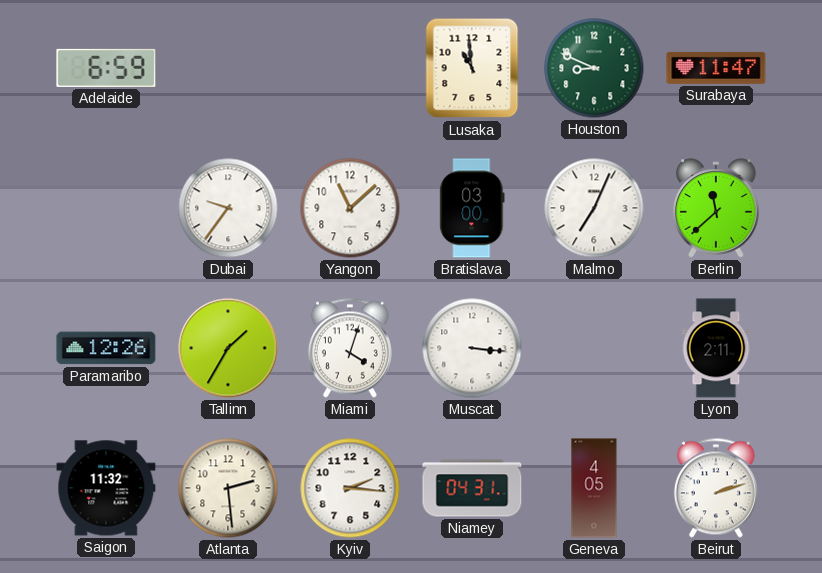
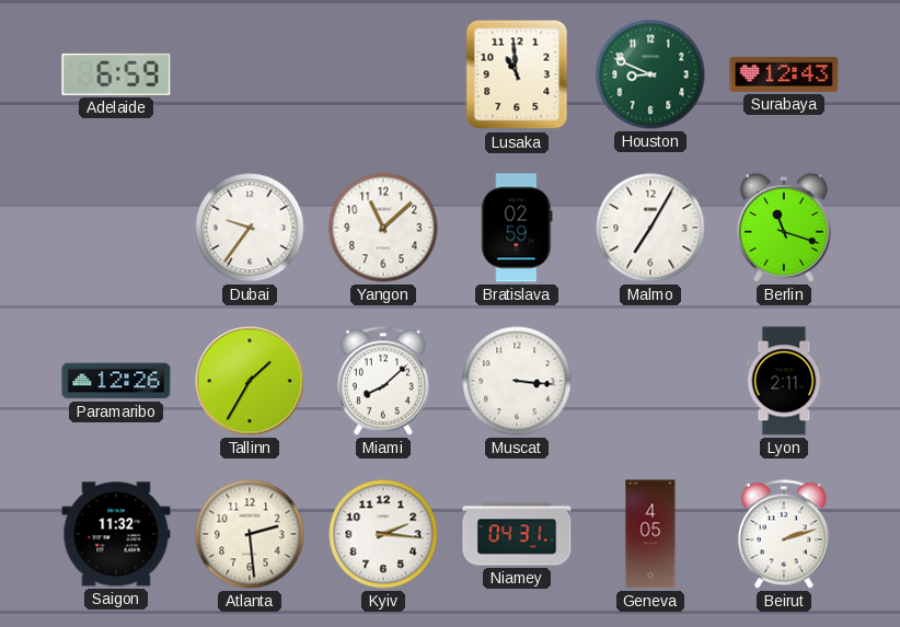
Surabaya: 11:47 -> 12:43 (784, 74)
Bratislava: 03:00 -> 02:59 (517, 228)
Malmo: 7:04 -> 7:05 (650, 228)
Berlin: 11:38 -> 11:18 (784, 228)
Miami: 4:03 -> 8:08 (383, 381)
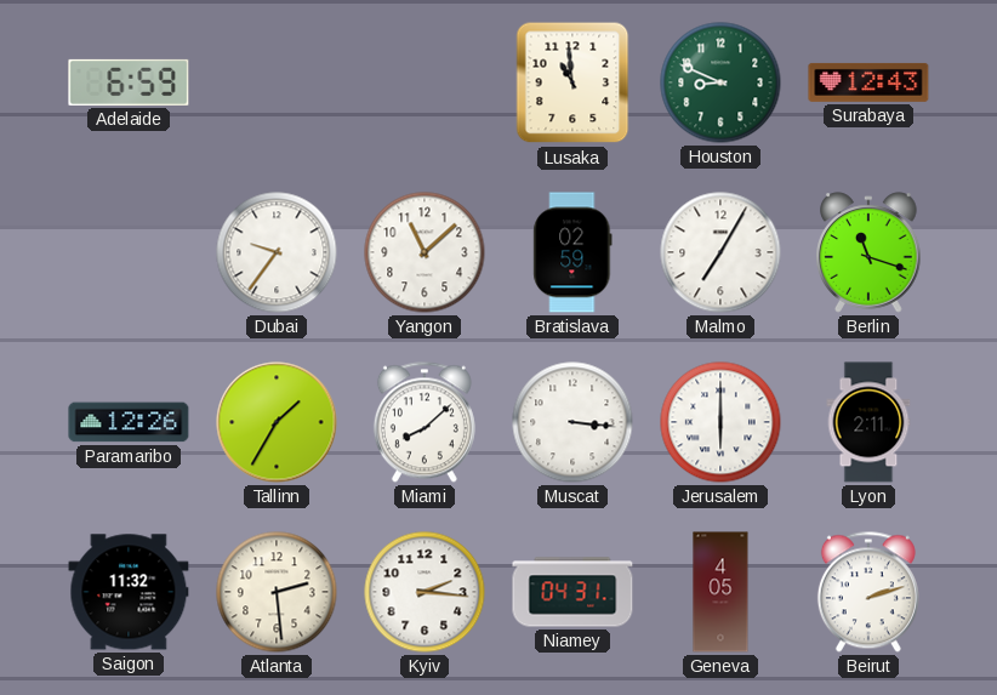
Jerusalem: none -> 6:00 (720, 422)
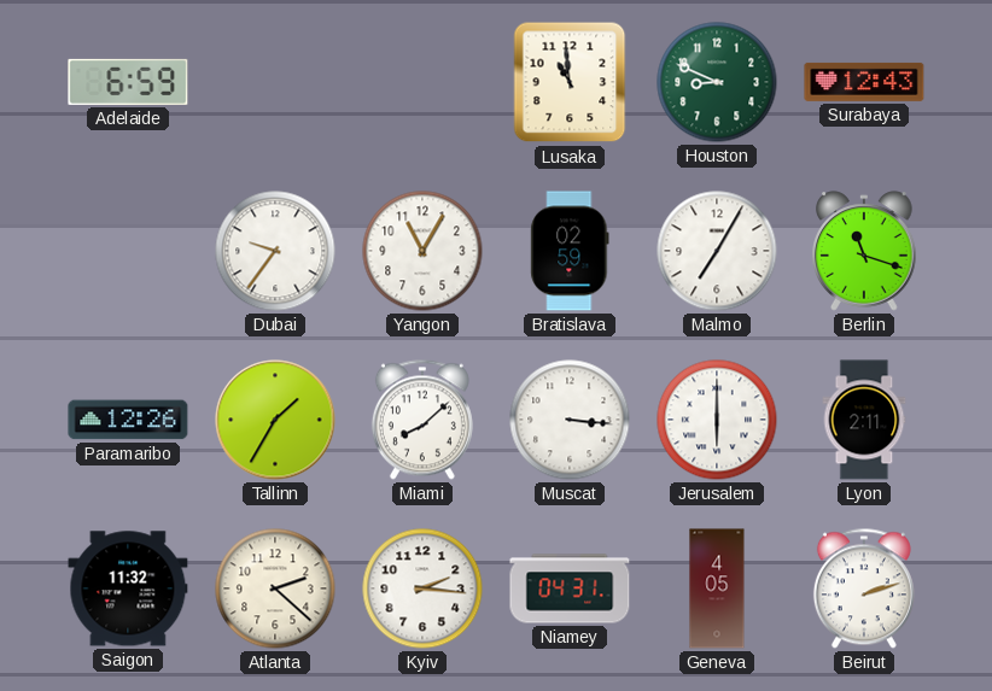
Yangon: 11:08 -> 11:05 (422, 251)
Atlanta: 2:29 -> 2:22 (275, 588)
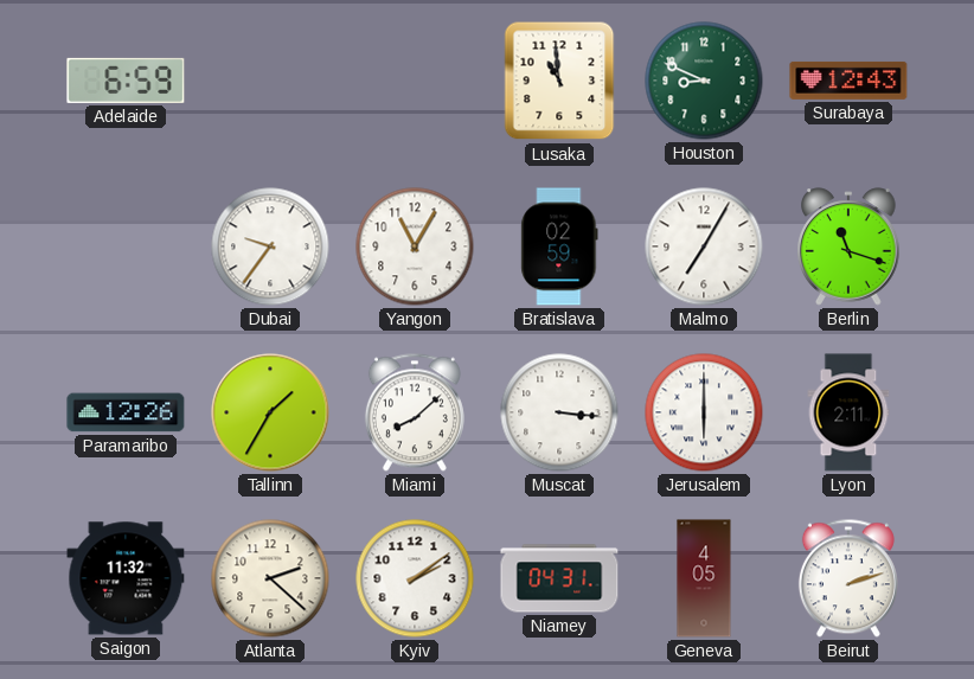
Kyiv: 2:16 -> 2:09 (415, 578)
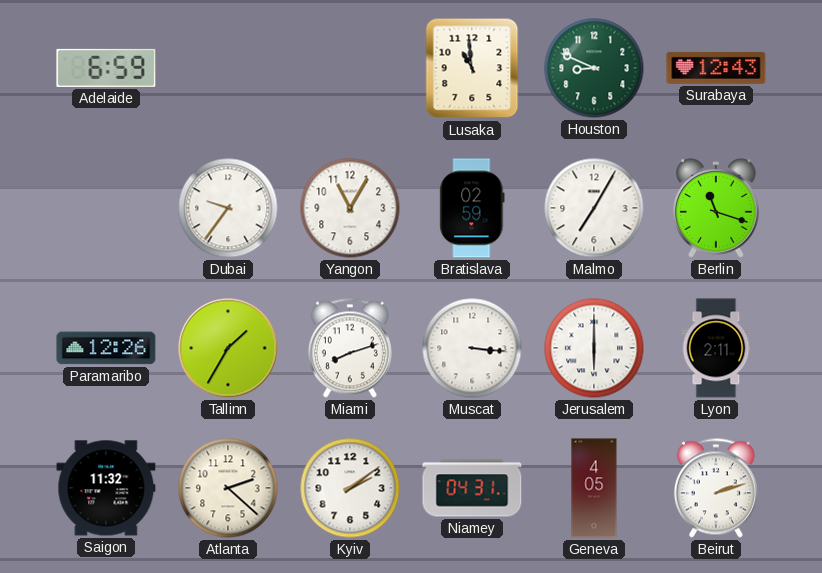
Miami: 8:08 -> 8:12 (350, 348)
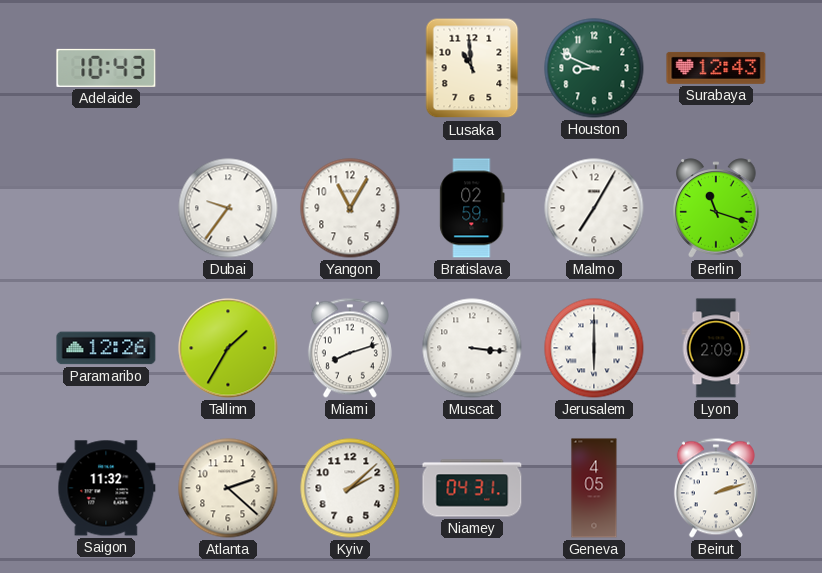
Adelaide: 6:59 -> 10:43 (106, 68)
Lyon: 2:11 -> 2:09 (716, 348)
Kyiv: 2:09 -> 2:08 (350, 488)
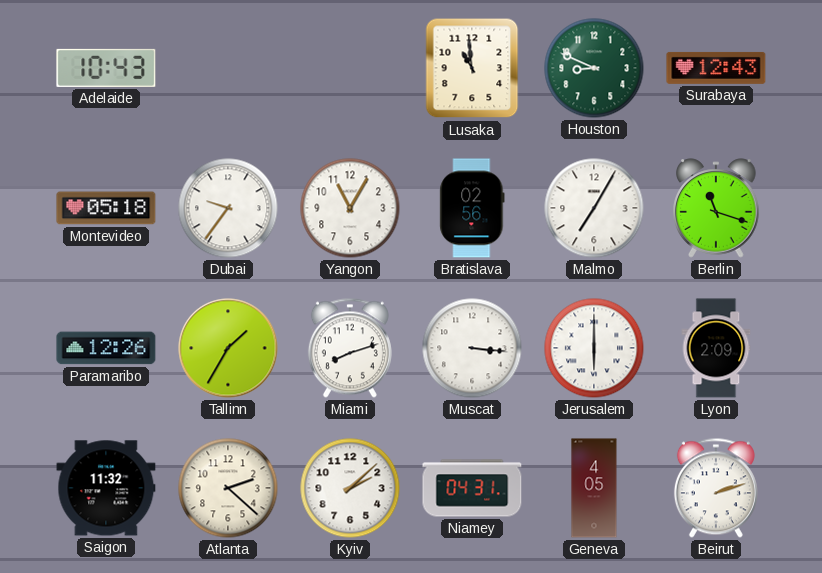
Montevideo: none -> 05:18 (106, 208)
Bratislava: 02:59 -> 02:56 (472, 208)
